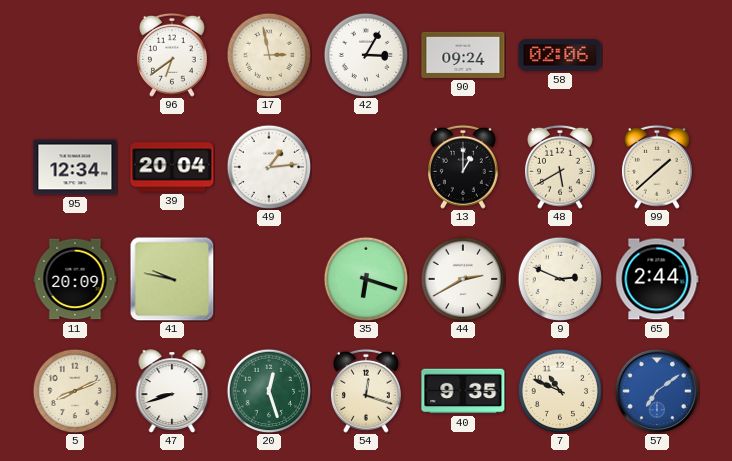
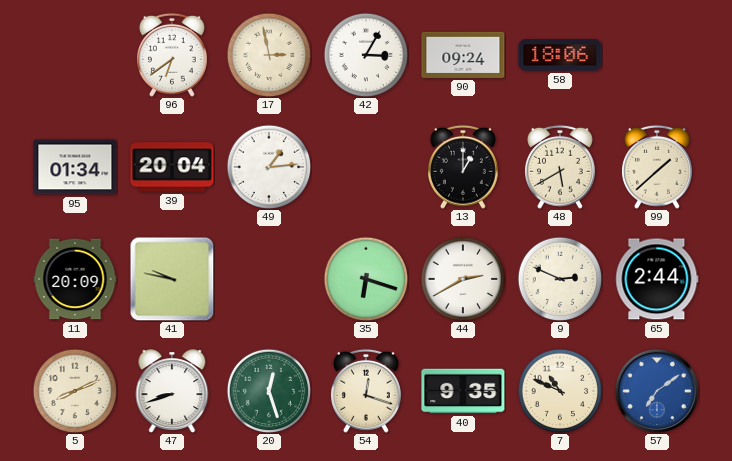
58: 02:06 -> 18:06 (560, 55)
95: 12:34 -> 01:34 (75, 167)
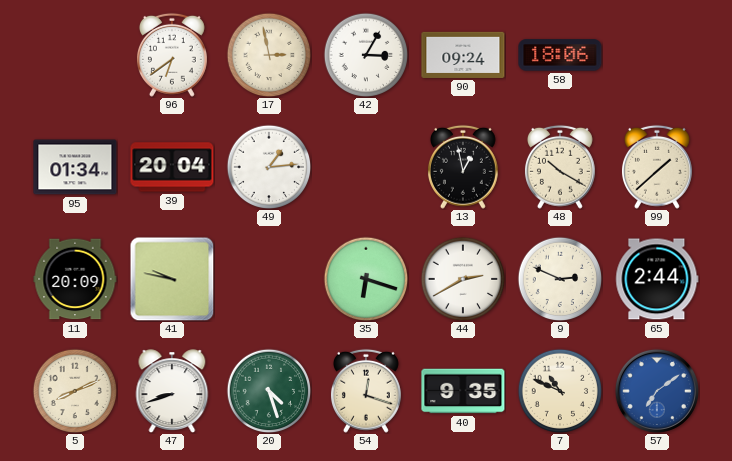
13: 1:00 -> 12:58 (463, 167)
48: 5:40 -> 10:20 (560, 167)
20: 12:27 -> 4:27 (269, 391)
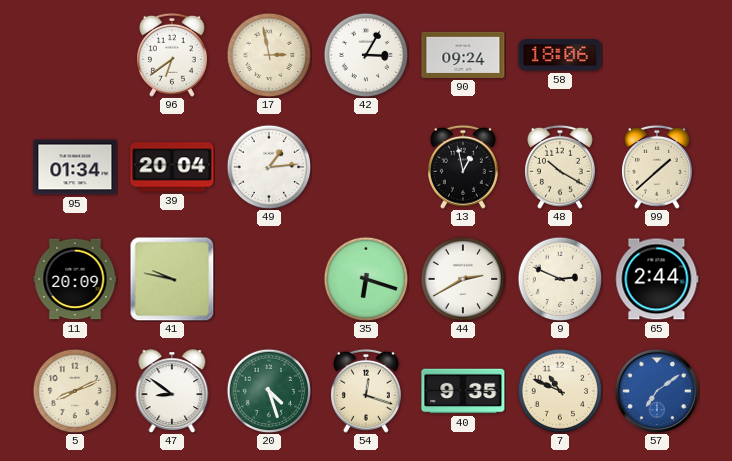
47: 8:42 -> 8:51 (172, 391)
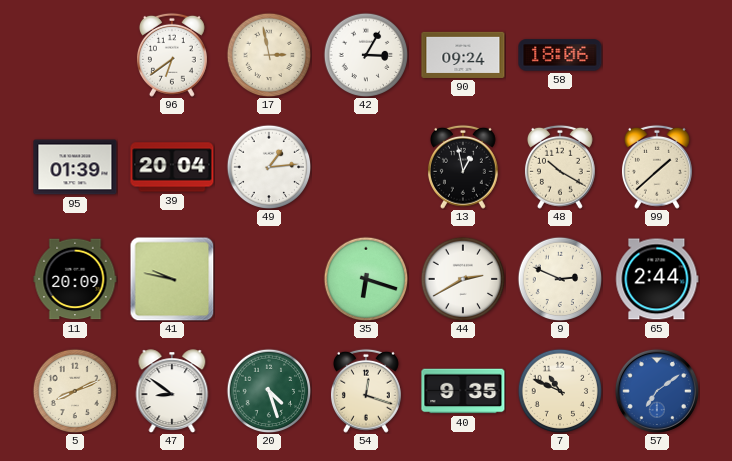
95: 01:34 -> 01:39 (75, 167)
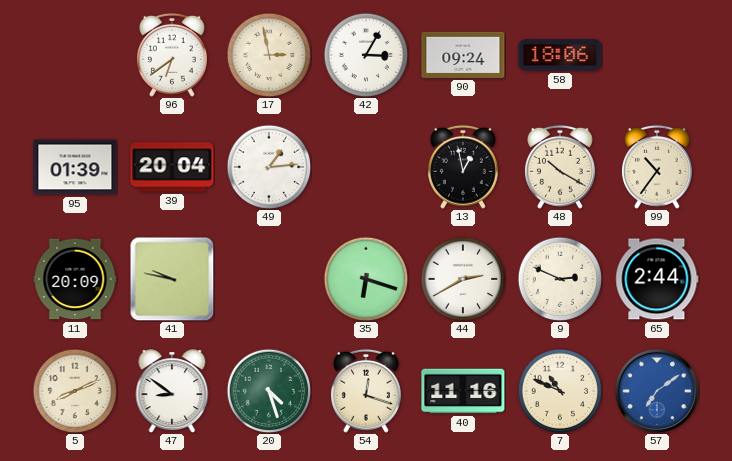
99: 1:38 -> 10:36 (657, 167)
40: 9:35 -> 11:16 (463, 391)
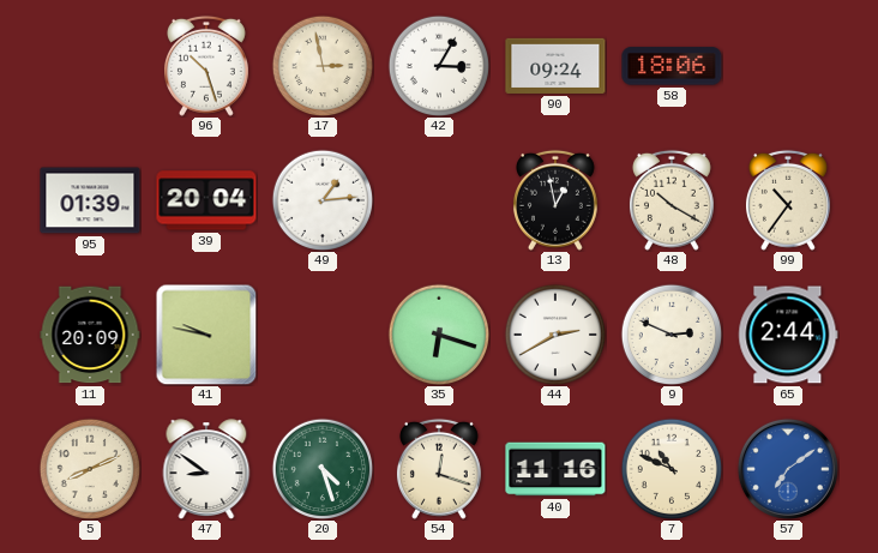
96: 6:39 -> 10:27 (206, 66)
